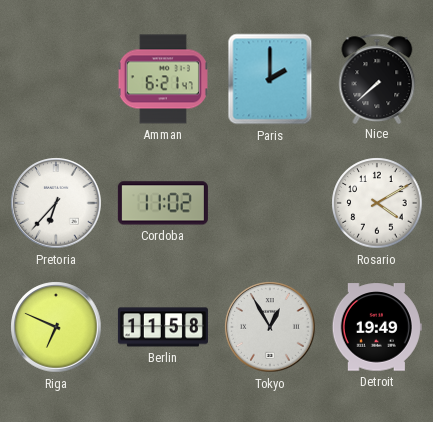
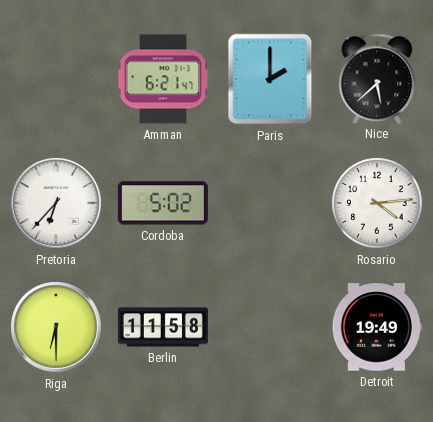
Nice: 7:38 -> 5:38 (377, 78)
Cordoba: 11:02 -> 5:02 (163, 203)
Rosario: 4:10 -> 4:14 (377, 203)
Riga: 6:49 -> 6:30 (56, 327)
Tokyo: 12:55 -> none (270, 327)
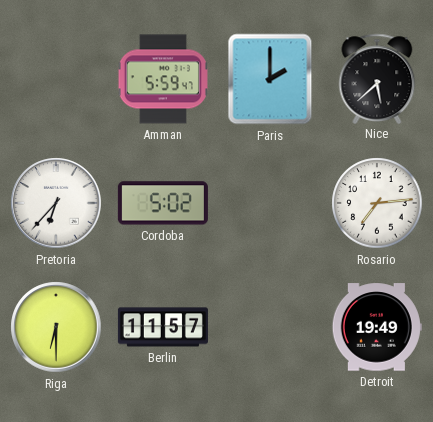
Amman: 6:21 -> 5:59 (163, 79)
Rosario: 4:14 -> 7:14 (377, 203)
Berlin: 11:58 -> 11:57 (163, 327)
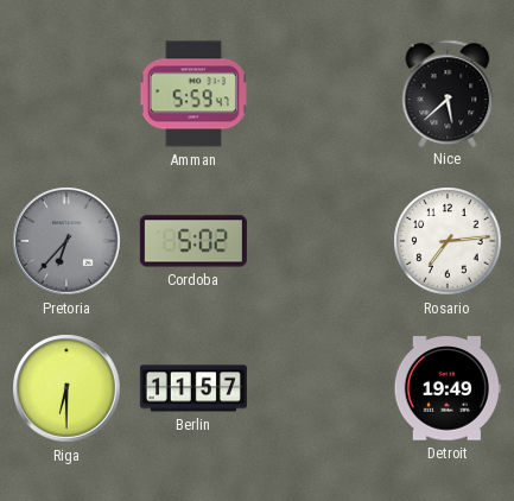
Paris: 2:00 -> none (270, 79)
Pretoria dial: white -> grey (66, 241)
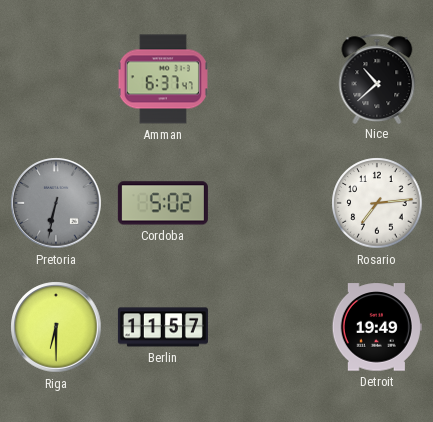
Amman: 5:59 -> 6:37 (163, 79)
Nice: 5:38 -> 10:38 (377, 78)
Pretoria: 6:37 -> 6:32 (56, 203)
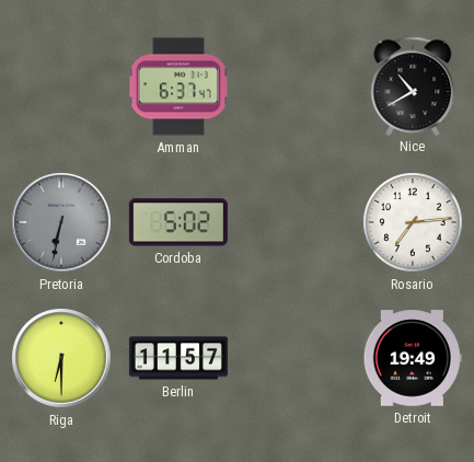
Nice: 10:38 -> 10:40 (413, 85)
